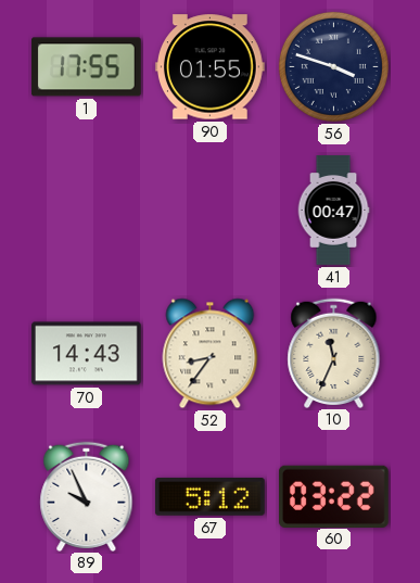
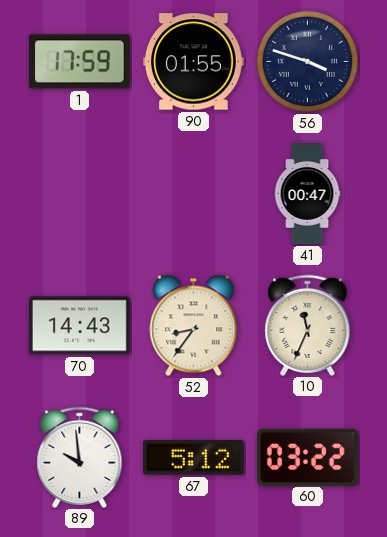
1: 17:55 -> 17:59 (80, 62)
89: 9:56 -> 9:59 (80, 457)
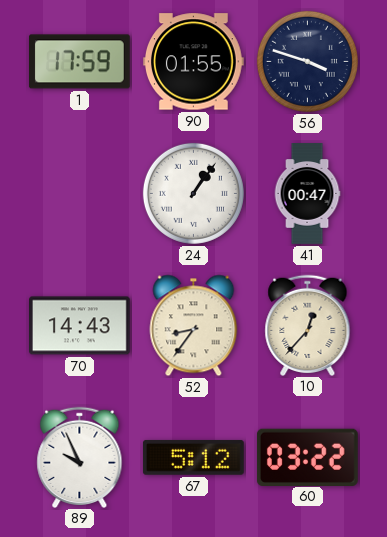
24: none -> 1:06 (193, 193)
10: 11:34 -> 12:37 (308, 325)
89: 9:59 -> 9:56 (80, 457)
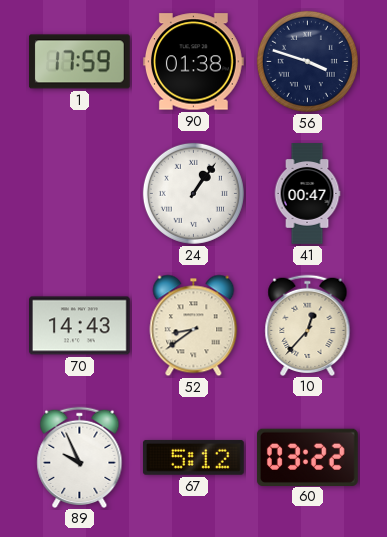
90: 01:55 -> 01:38 (194, 62)
52: 8:36 -> 8:39 (194, 326)
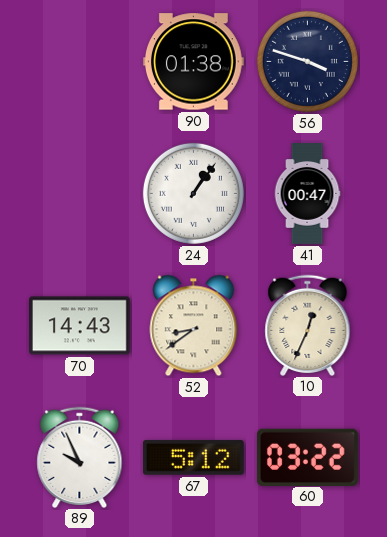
1: 17:59 -> none (80, 62)
10: 12:37 -> 12:34 (308, 325)
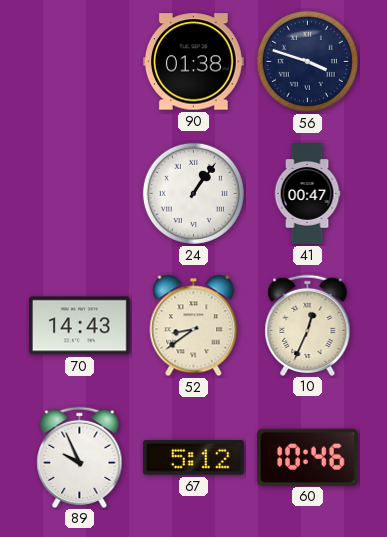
60: 03:22 -> 10:46 (307, 457)
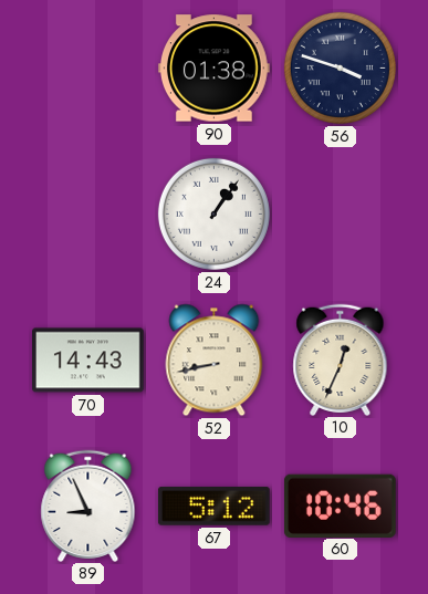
41: 00:47 -> none (307, 194)
52: 8:39 -> 8:43 (215, 361)
89: 9:56 -> 8:56 (88, 506)
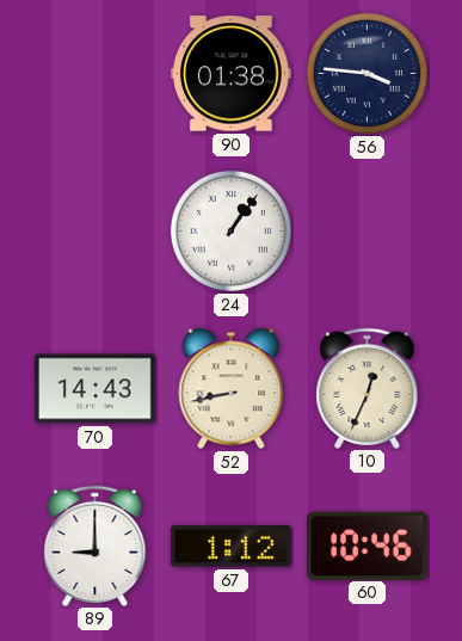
56: 3:48 -> 3:46 (366, 73)
89: 8:56 -> 9:00 (96, 546)
67: 5:12 -> 1:12 (230, 547)
